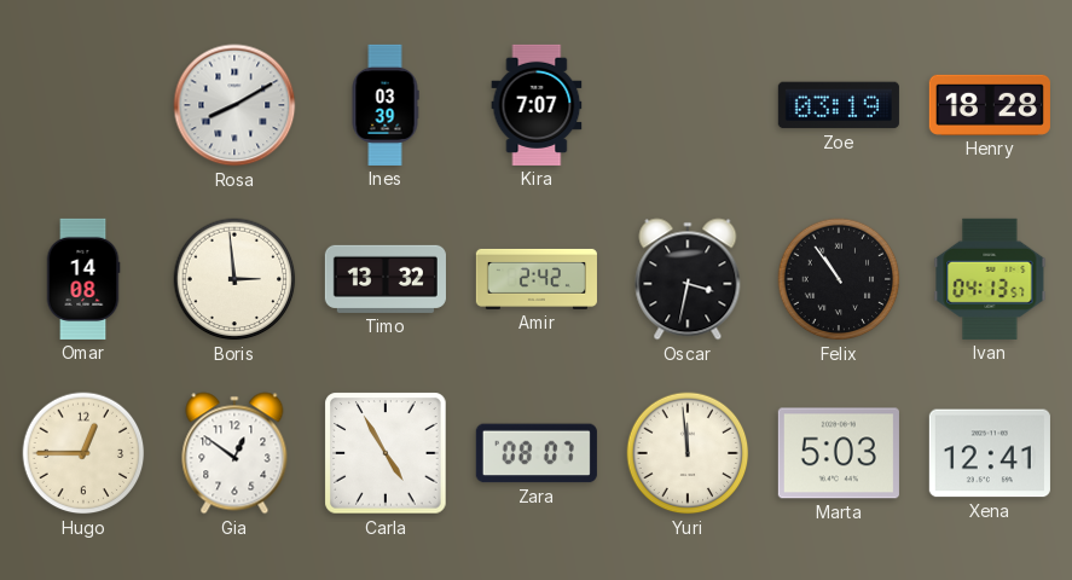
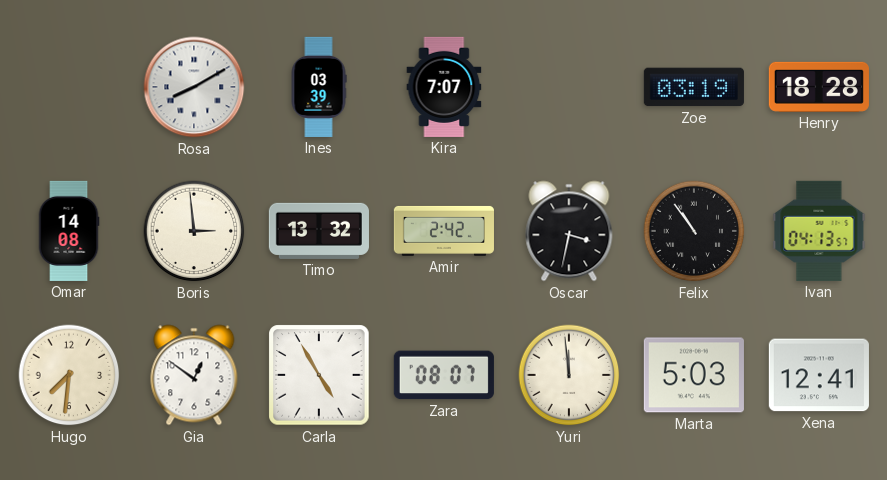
Hugo: 12:45 -> 7:31 (69, 375)
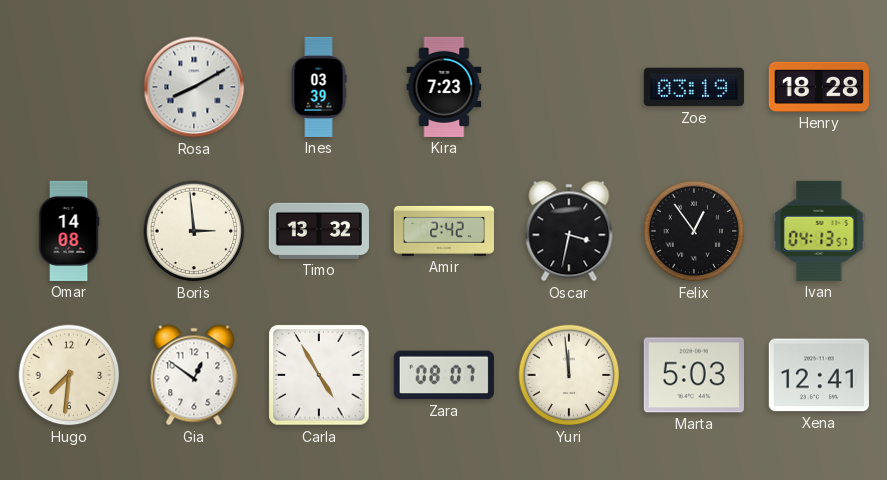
Kira: 7:07 -> 7:23 (444, 87)
Felix: 10:54 -> 12:54 (694, 231)
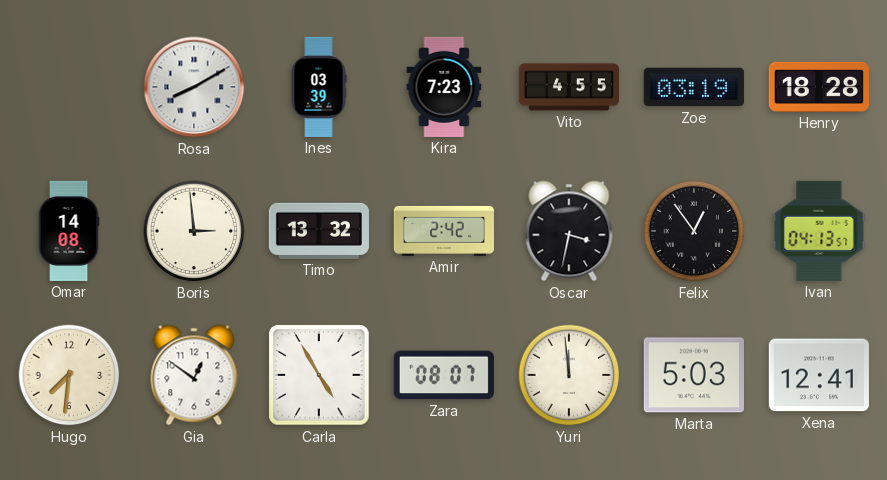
Vito: none -> 4:55 (569, 87)
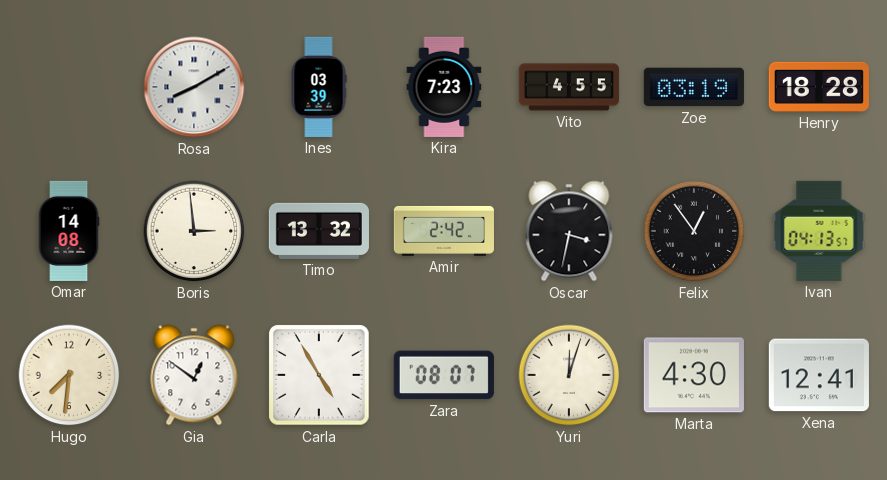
Yuri: 11:59 -> 12:03 (569, 375)
Marta: 5:03 -> 4:30 (694, 375)
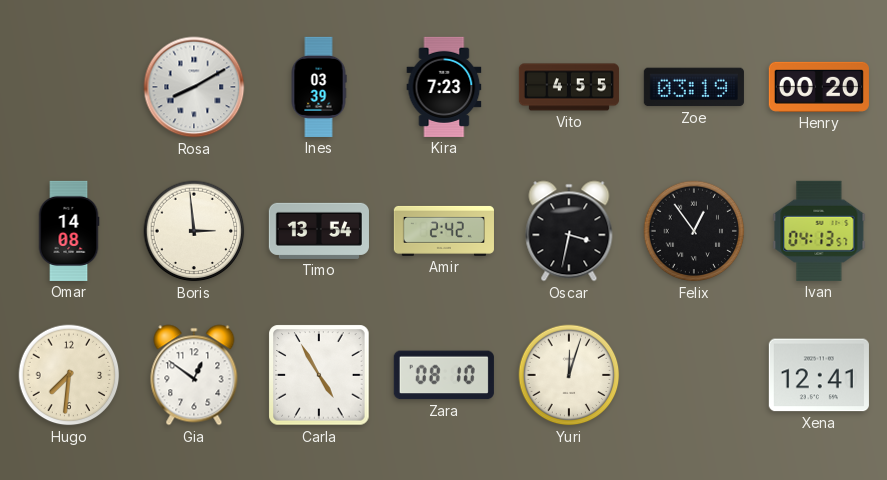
Henry: 18:28 -> 00:20 (819, 87)
Timo: 13:32 -> 13:54 (319, 231)
Zara: 08:07 -> 08:10 (444, 375)
Marta: 4:30 -> none (694, 375)
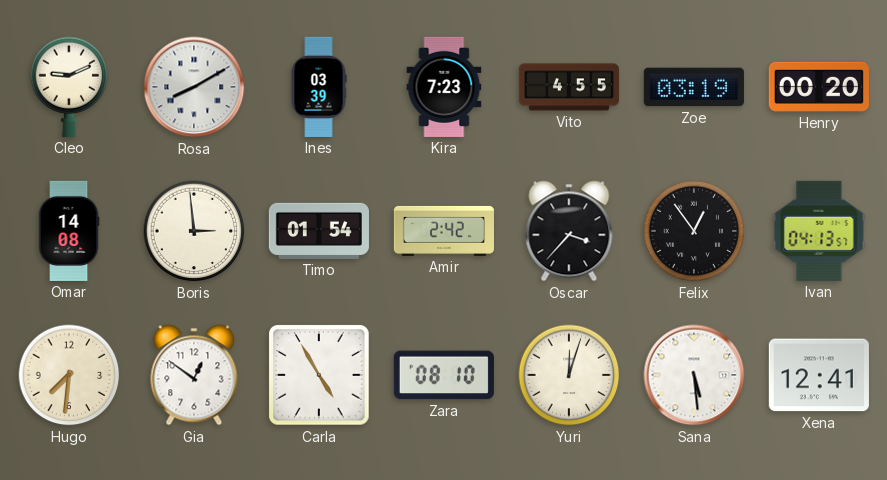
Cleo: none -> 9:11 (69, 87)
Timo: 13:54 -> 01:54 (319, 231)
Oscar: 3:32 -> 3:37 (569, 231)
Sana: none -> 5:29 (694, 375)
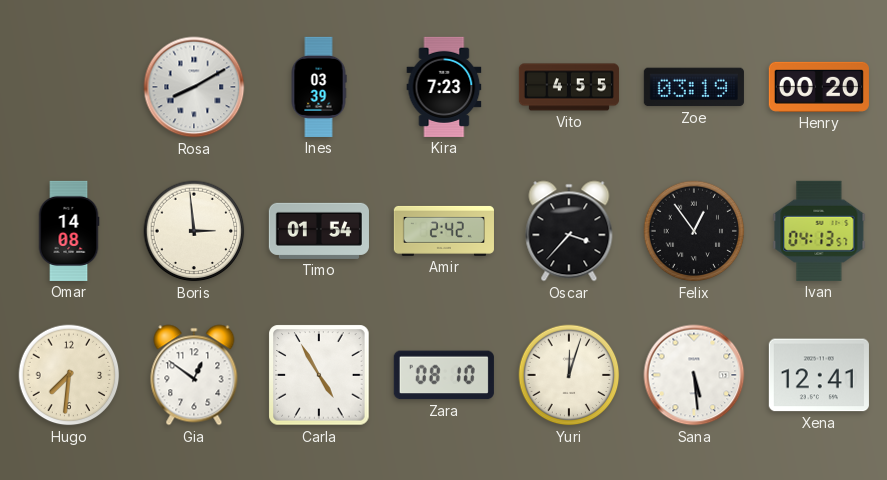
Cleo: 9:11 -> none (69, 87)
